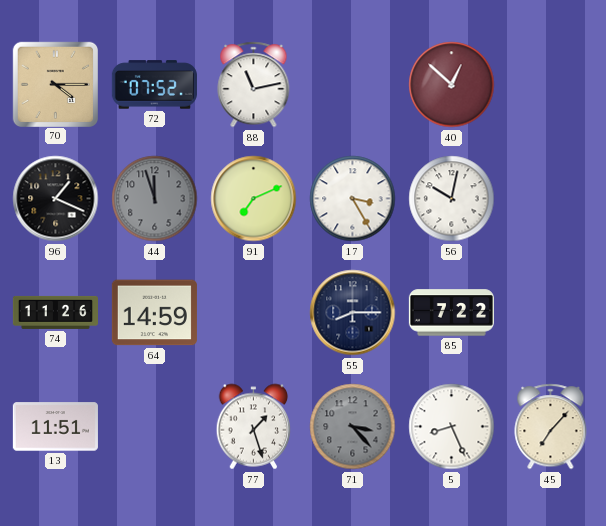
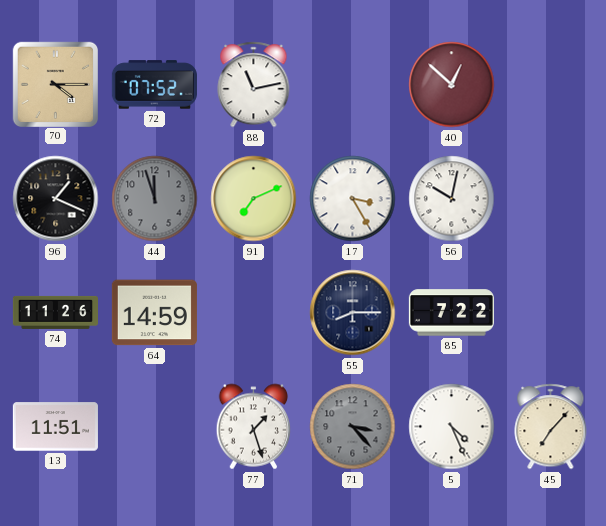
5: 8:26 -> 4:26 (452, 427)
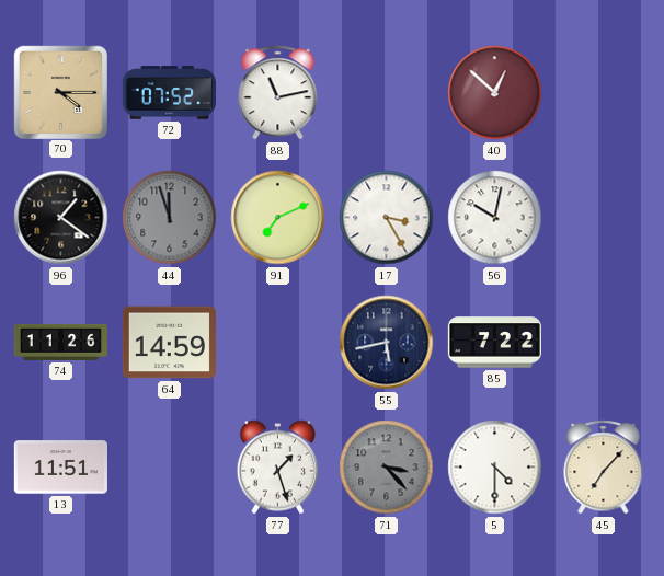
96: 1:19 -> 1:21 (61, 218)
55: 8:15 -> 5:43 (387, 343)
5: 4:26 -> 4:30 (495, 468)
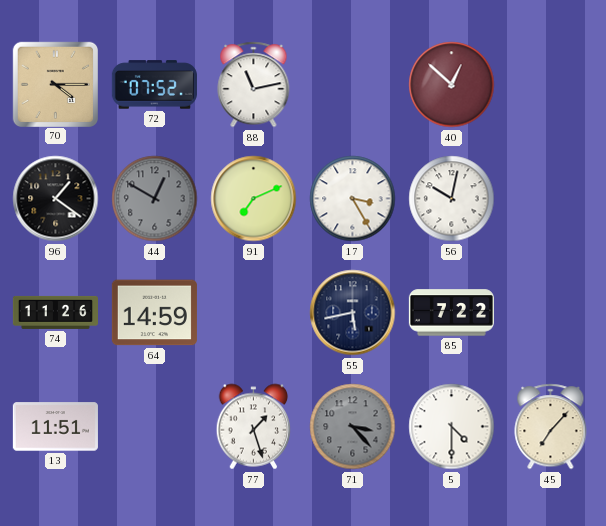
44: 11:57 -> 12:50 (155, 199)
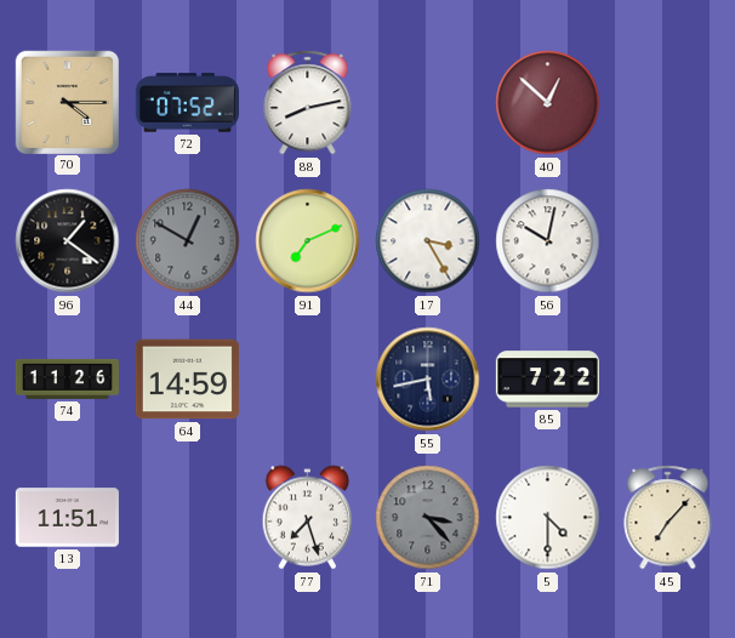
88: 11:13 -> 8:13 (308, 103)
77: 1:27 -> 7:27 (308, 518)
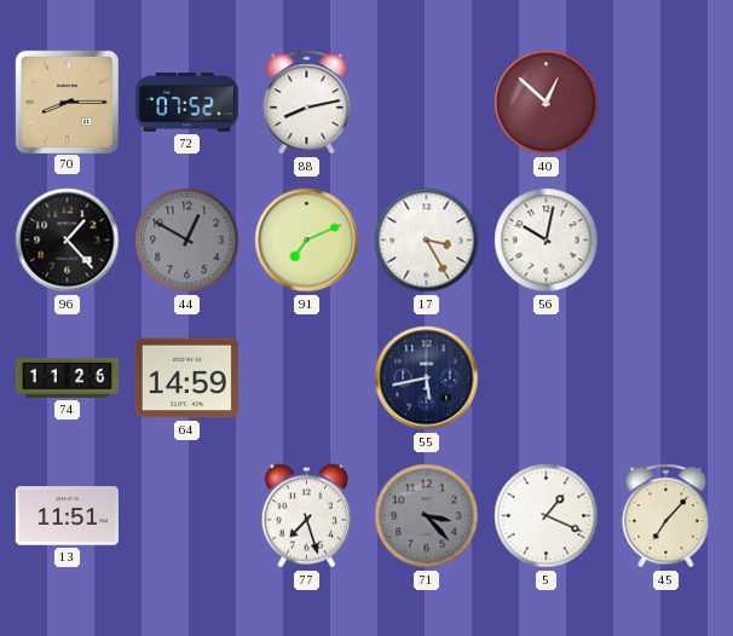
70: 4:15 -> 8:15 (67, 102)
96: 1:21 -> 1:23 (68, 241)
85: 7:22 -> none (547, 380)
5: 4:30 -> 1:19 (547, 516)
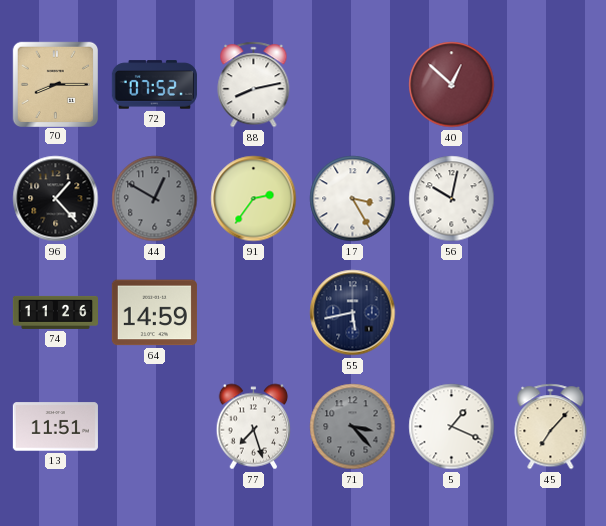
91: 7:11 -> 2:36 (254, 199)
